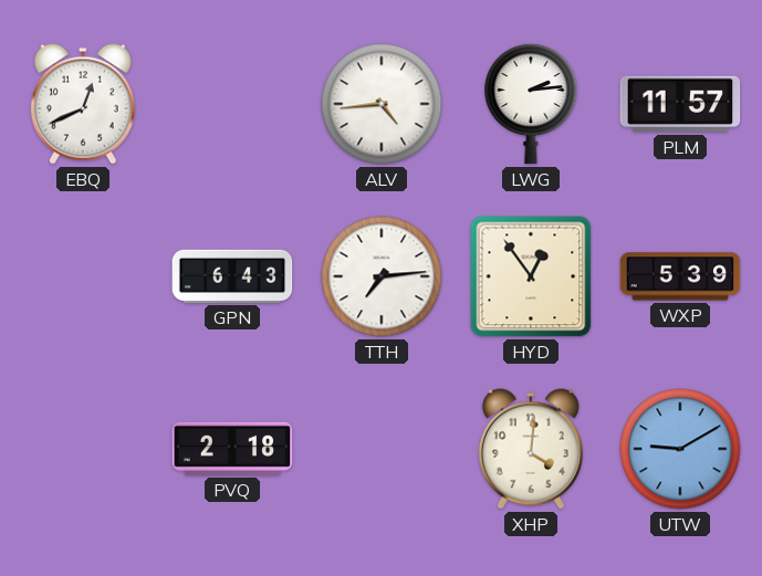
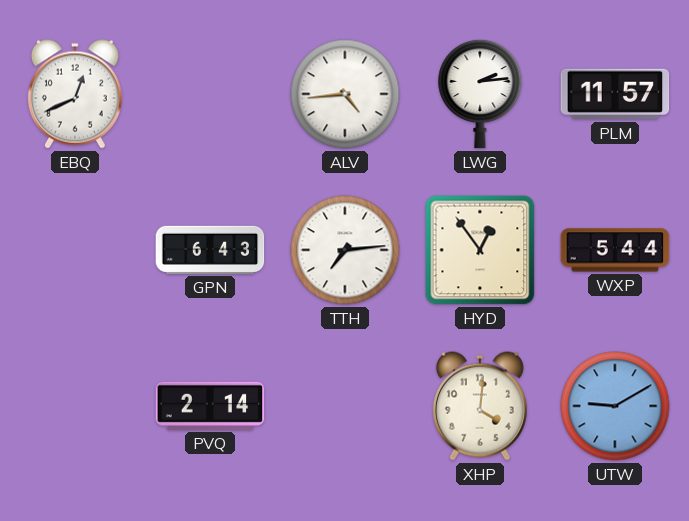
WXP: 5:39 -> 5:44 (615, 250)
PVQ: 2:18 -> 2:14 (210, 406)
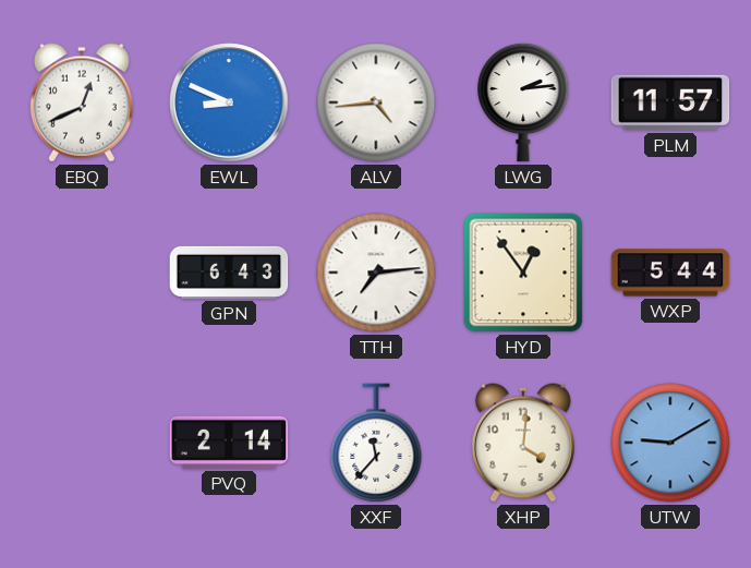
EWL: none -> 8:49 (229, 102)
XXF: none -> 11:37 (376, 443)
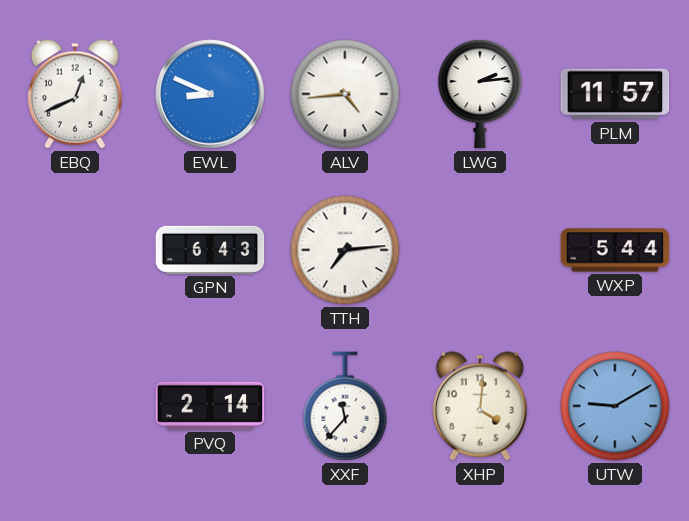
HYD: 12:54 -> none (523, 273)
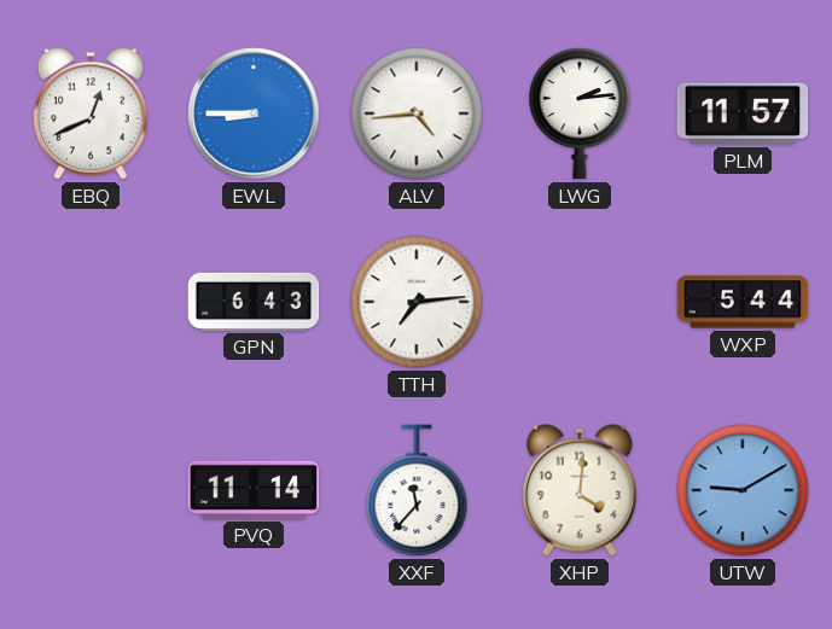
EWL: 8:49 -> 8:45 (254, 113)
PVQ: 2:14 -> 11:14 (254, 490)
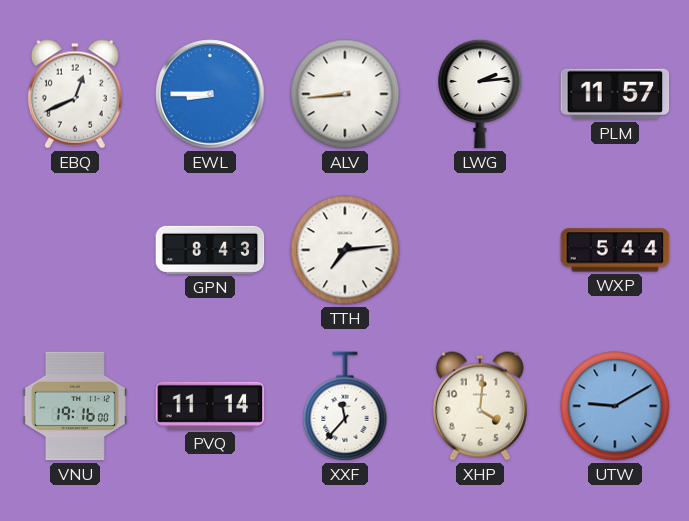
ALV: 4:44 -> 8:44 (345, 94)
GPN: 6:43 -> 8:43 (210, 250)
VNU: none -> 19:16 (75, 406)
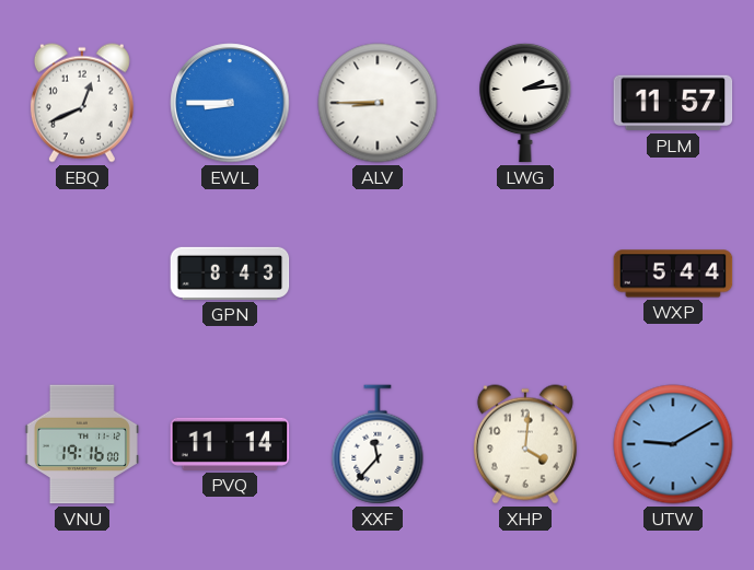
ALV: 8:44 -> 8:45 (378, 103)
TTH: 7:14 -> none (345, 250)
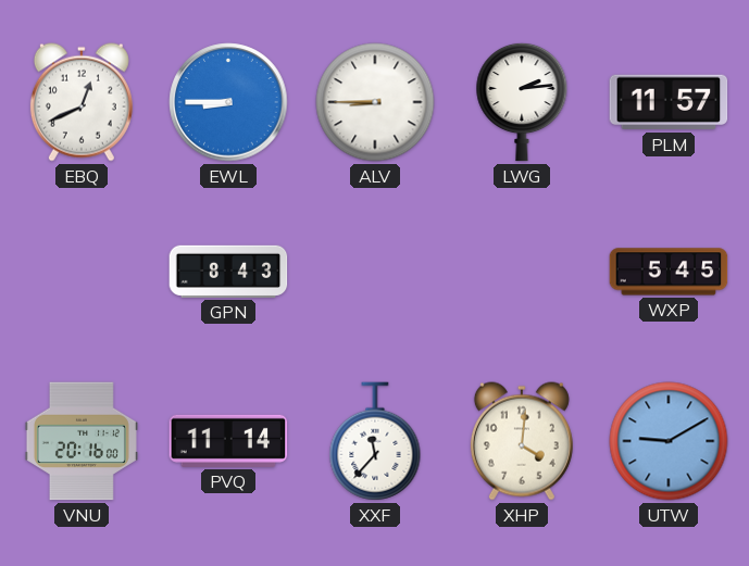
WXP: 5:44 -> 5:45 (669, 272)
VNU: 19:16 -> 20:16 (82, 441)
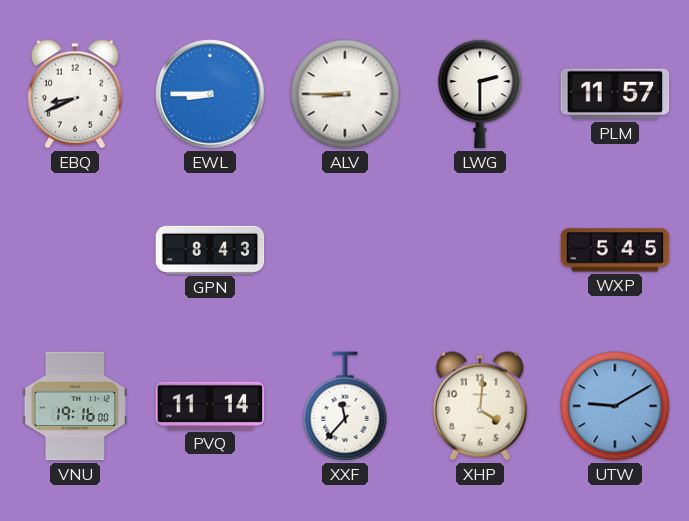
EBQ: 12:41 -> 8:41 (75, 94)
LWG: 2:14 -> 2:30 (480, 94)
VNU: 20:16 -> 19:16 (75, 406)
